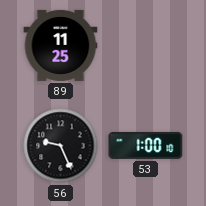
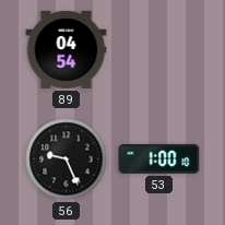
89: 11:25 -> 04:54 (67, 49)
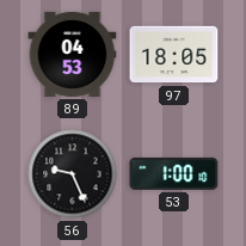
89: 04:54 -> 04:53 (73, 54)
97: none -> 18:05 (174, 55)
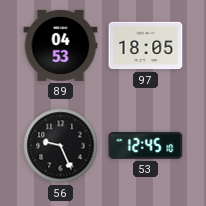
53: 1:00 -> 12:45 (146, 145)
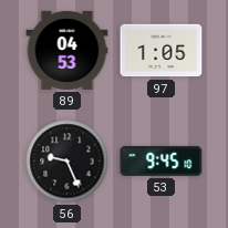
97: 18:05 -> 1:05 (162, 51)
53: 12:45 -> 9:45 (162, 160)
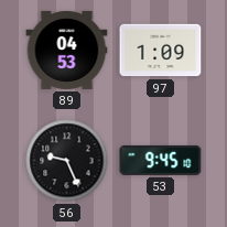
97: 1:05 -> 1:09 (161, 51)
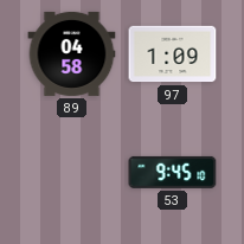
89: 04:53 -> 04:58 (72, 53)
56: 9:26 -> none (67, 161)
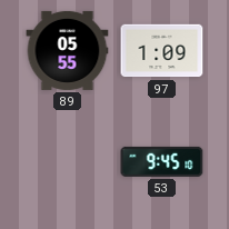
89: 04:58 -> 05:55 (68, 50)
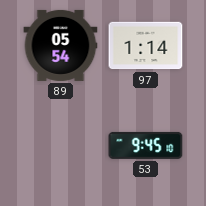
89: 05:55 -> 05:54 (61, 45)
97: 1:09 -> 1:14 (146, 46)
